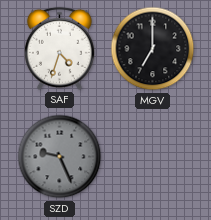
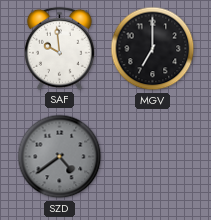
SAF: 4:33 -> 9:59 (59, 48)
SZD: 9:26 -> 4:39 (60, 157)
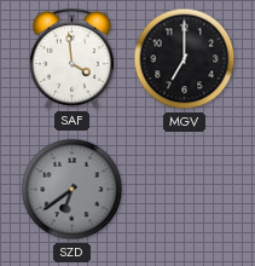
SAF: 9:59 -> 3:59 (71, 58)
SZD: 4:39 -> 6:39 (73, 190)
